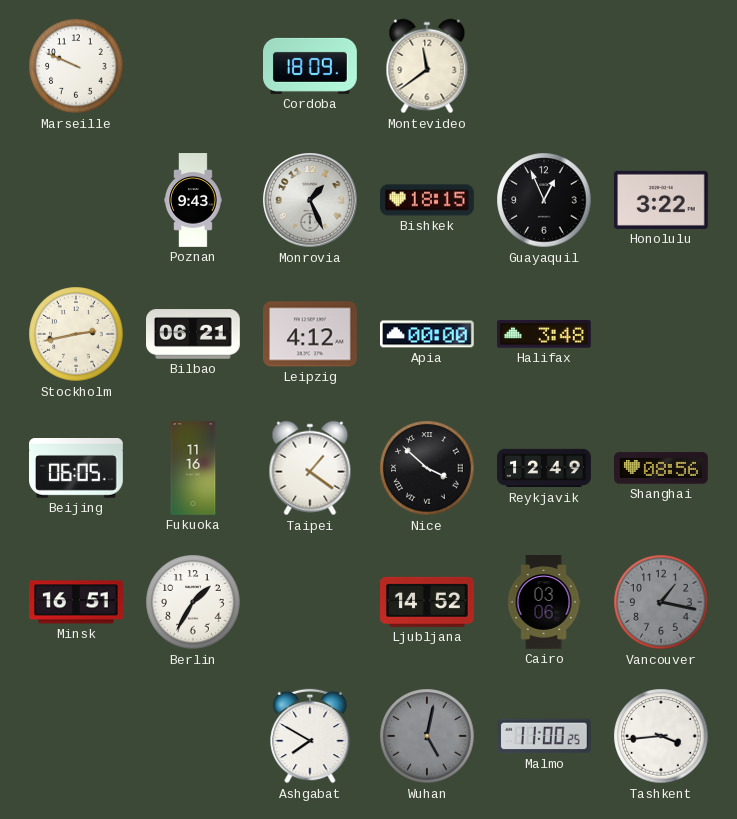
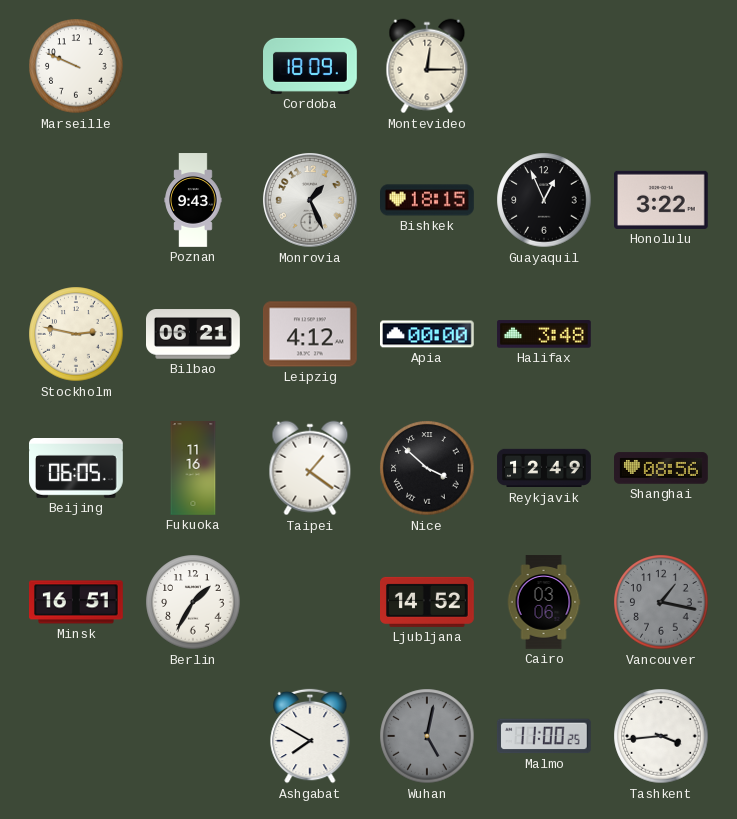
Montevideo: 11:39 -> 12:15 (427, 66)
Stockholm: 2:43 -> 2:47 (76, 334)
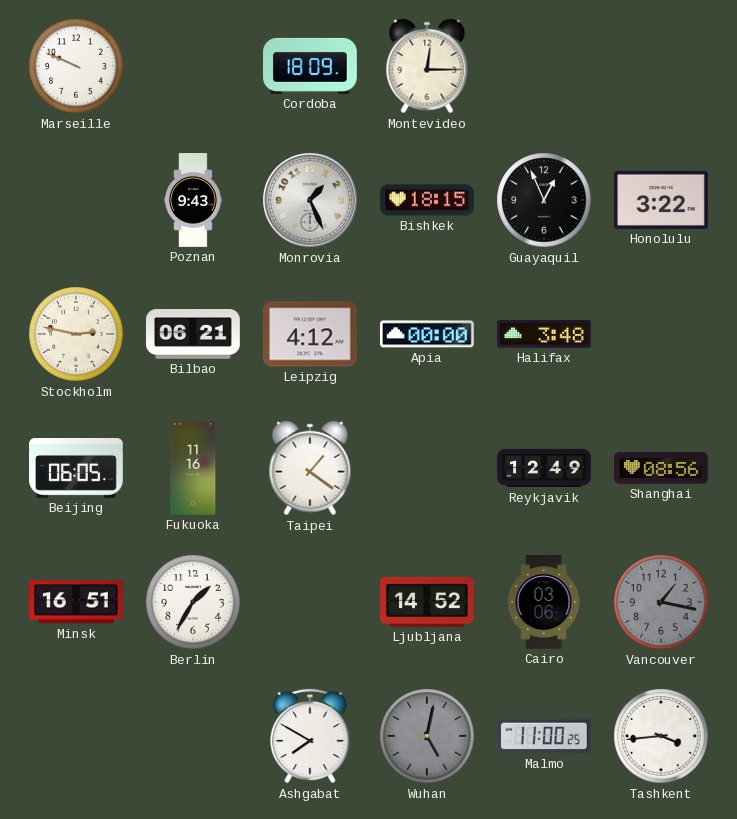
Nice: 3:52 -> none (427, 468)
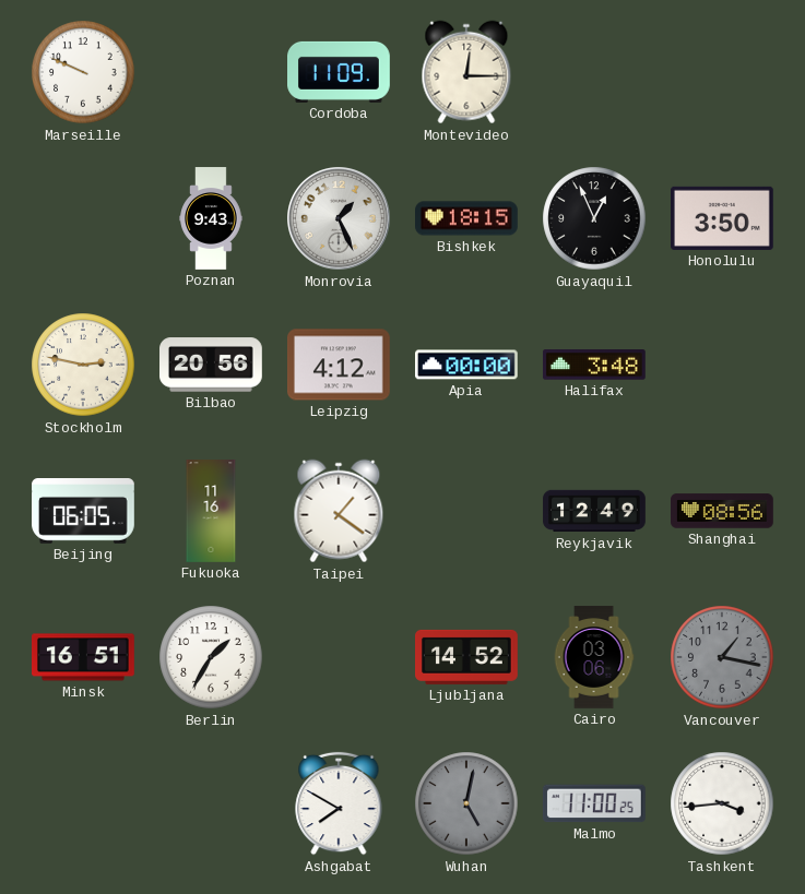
Cordoba: 18:09 -> 11:09 (340, 72)
Honolulu: 3:22 -> 3:50 (723, 218)
Bilbao: 06:21 -> 20:56 (212, 365)
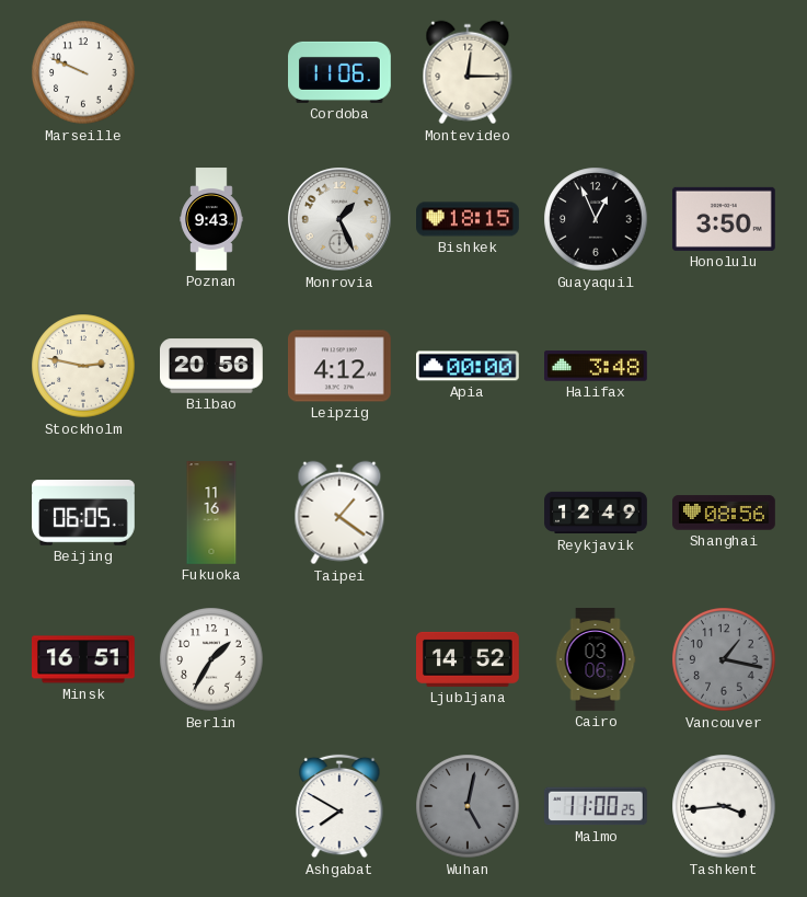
Cordoba: 11:09 -> 11:06 (341, 72)
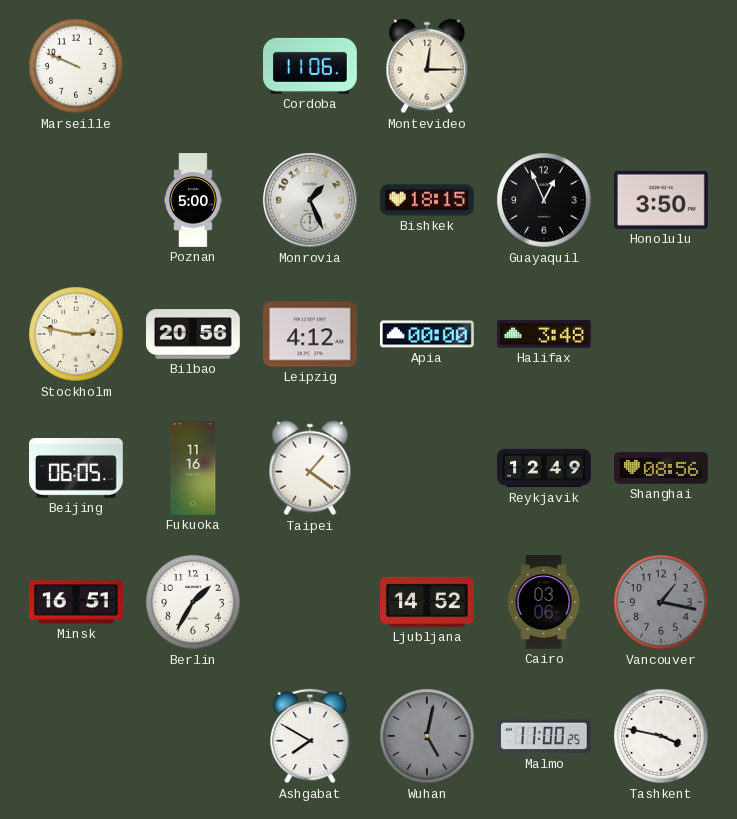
Poznan: 9:43 -> 5:00 (193, 200)
Tashkent: 3:44 -> 3:47 (661, 736)
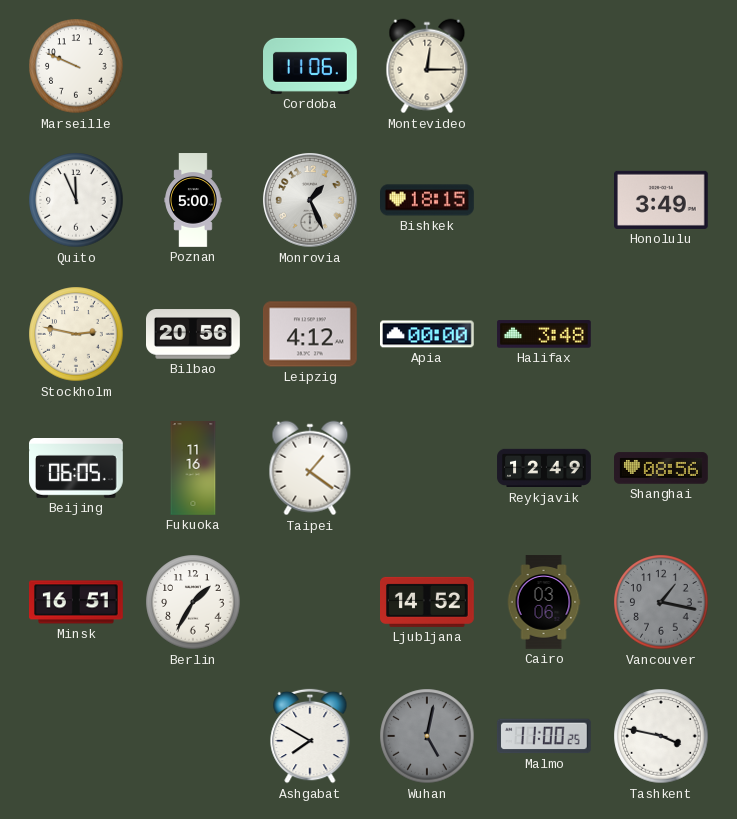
Quito: none -> 11:56 (76, 200)
Guayaquil: 12:56 -> none (544, 200)
Honolulu: 3:50 -> 3:49 (662, 200)
